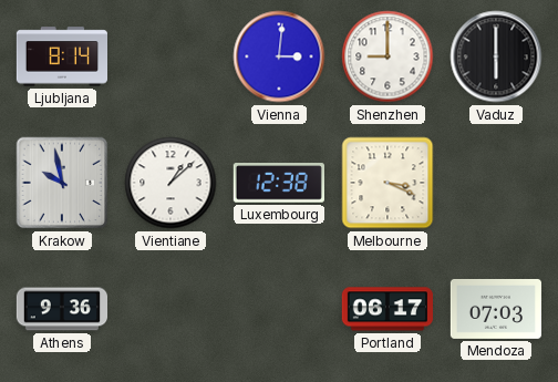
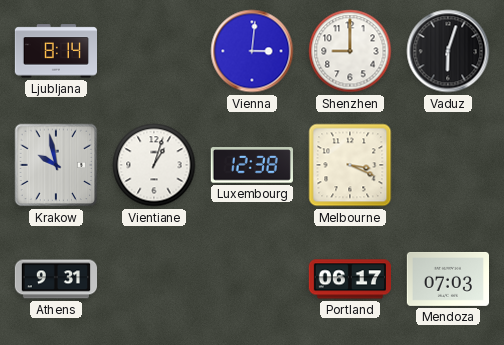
Vaduz: 6:00 -> 6:03 (448, 51)
Vientiane: 1:08 -> 1:03 (154, 165)
Athens: 9:36 -> 9:31 (55, 279)
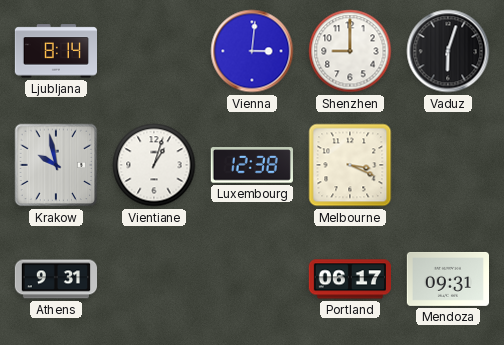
Mendoza: 07:03 -> 09:31 (447, 279)
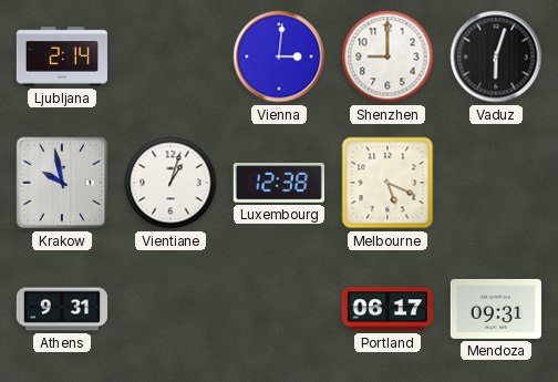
Ljubljana: 8:14 -> 2:14 (61, 56)
Melbourne: 3:19 -> 5:19 (387, 183)
